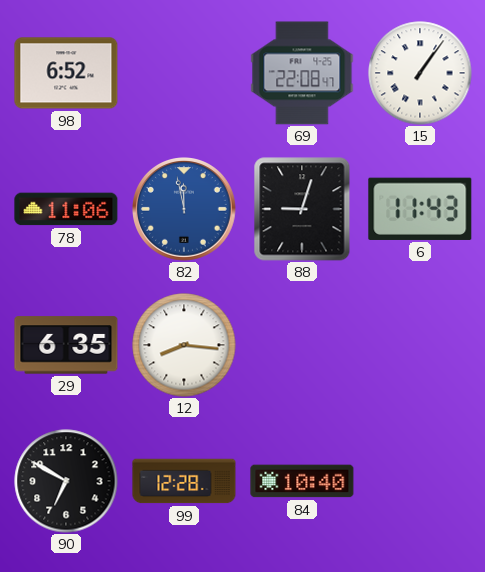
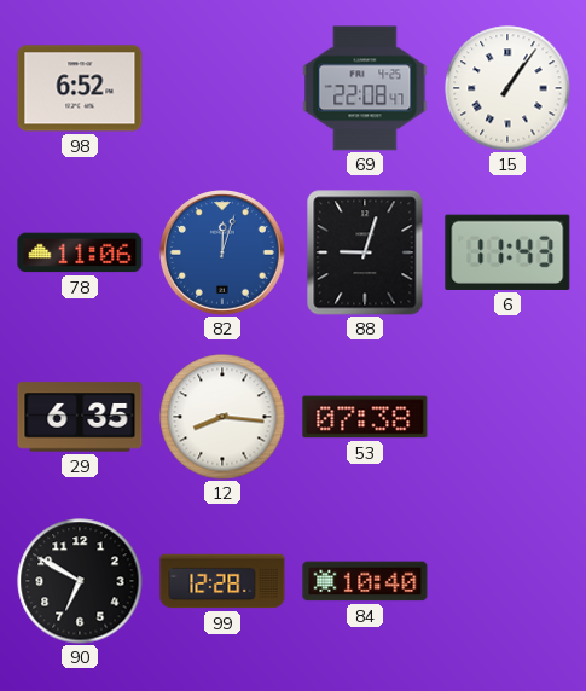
82: 11:58 -> 12:03 (224, 254)
53: none -> 07:38 (365, 417)
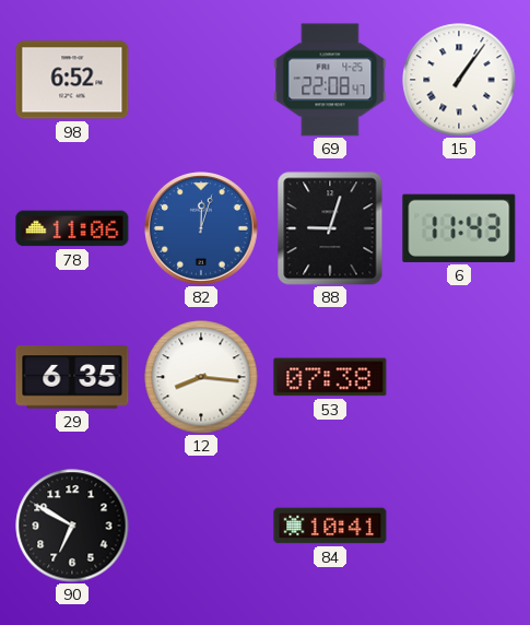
99: 12:28 -> none (222, 581)
84: 10:40 -> 10:41 (330, 526)
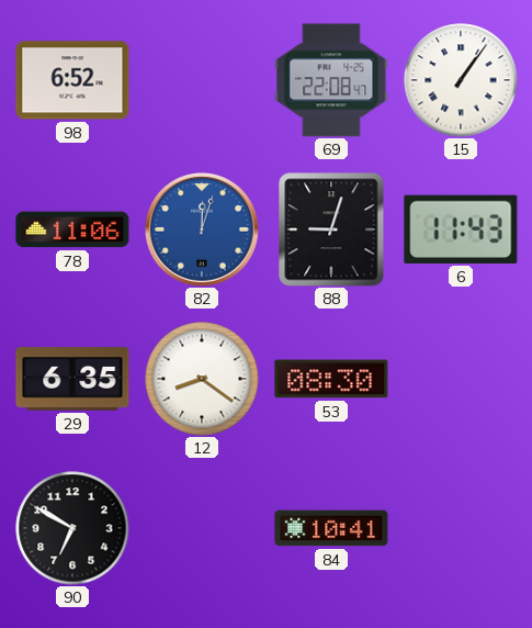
12: 8:16 -> 8:21 (202, 379)
53: 07:38 -> 08:30 (331, 379)
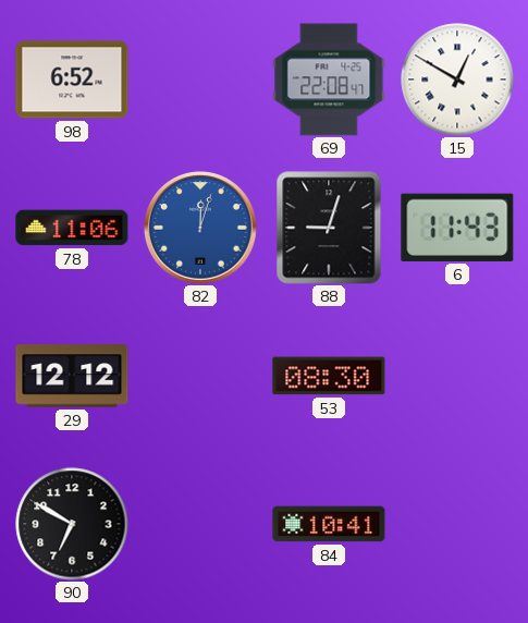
15: 1:06 -> 12:50 (457, 80)
29: 6:35 -> 12:12 (72, 376)
12: 8:21 -> none (202, 379)
